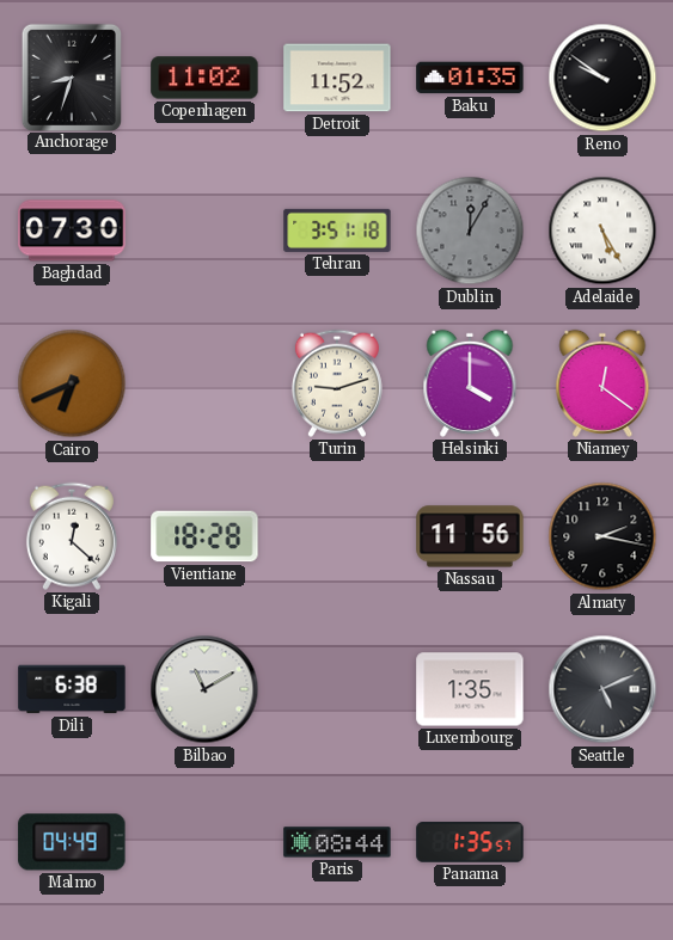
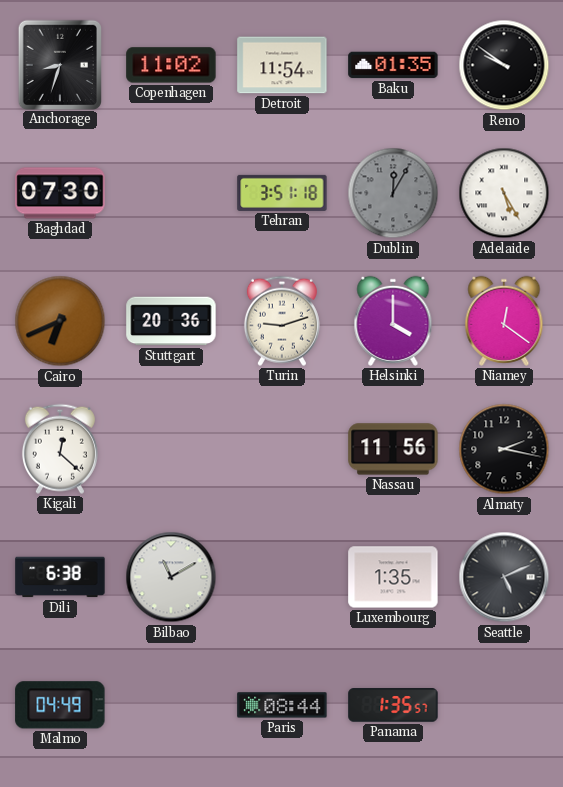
Detroit: 11:52 -> 11:54 (282, 65)
Stuttgart: none -> 20:36 (171, 321)
Vientiane: 18:28 -> none (204, 536)
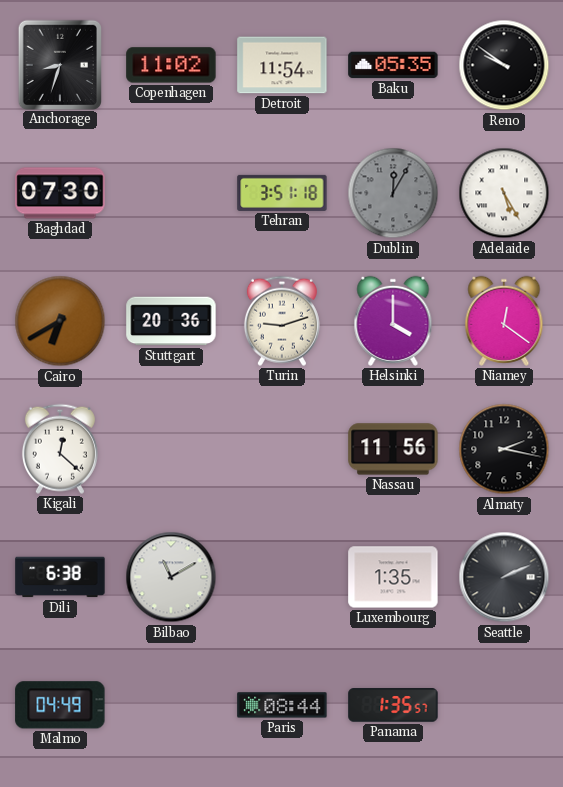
Baku: 01:35 -> 05:35 (393, 65)
Cairo: 6:41 -> 6:40 (60, 321)
Seattle: 5:11 -> 2:11 (504, 577)
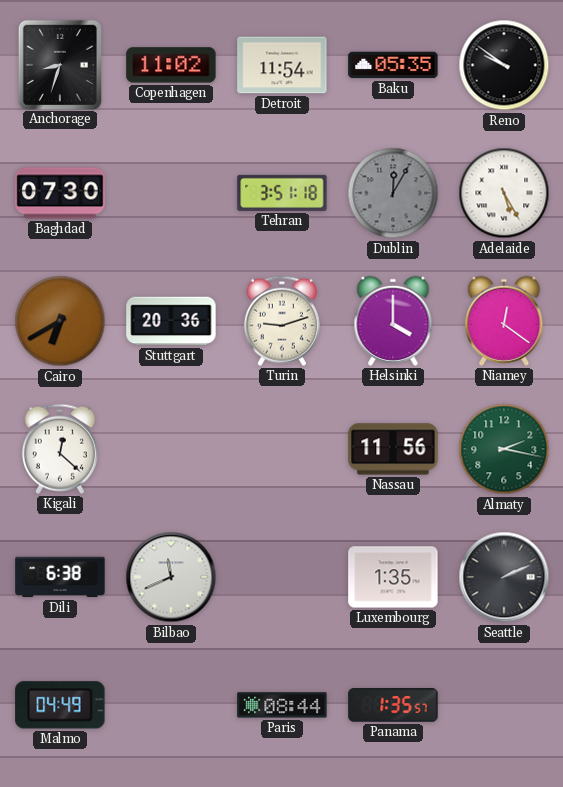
Almaty dial: black -> green (504, 449)
Bilbao: 11:10 -> 11:41 (171, 577)
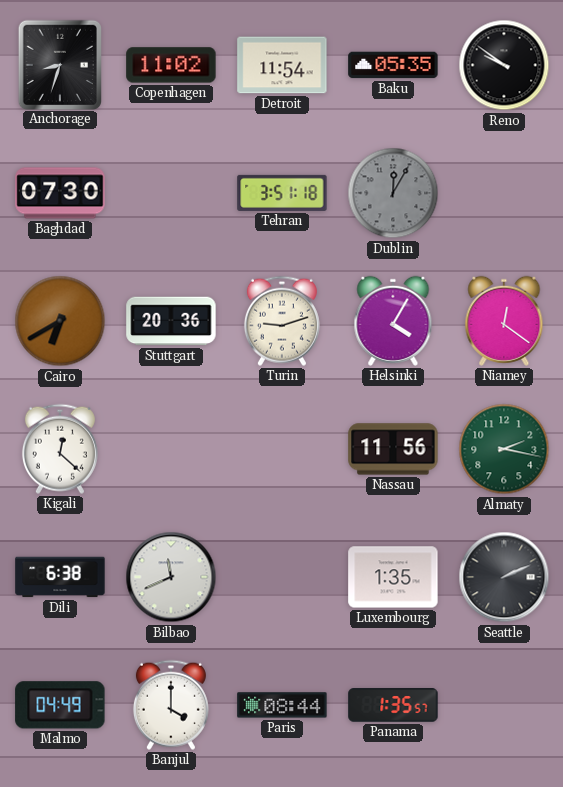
Adelaide: 5:25 -> none (504, 193)
Helsinki: 4:00 -> 4:05 (393, 321)
Banjul: none -> 4:00 (171, 705)
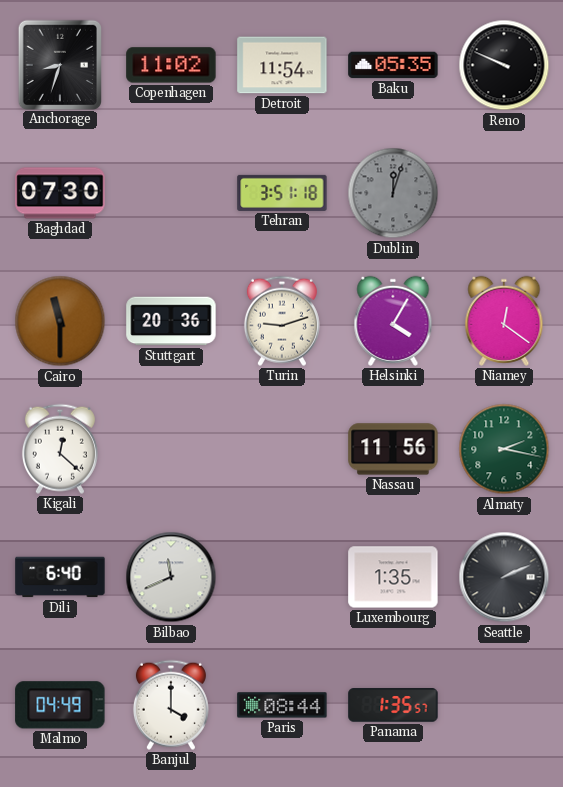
Reno: 9:51 -> 9:49 (504, 65)
Dublin: 12:05 -> 12:03 (393, 193)
Cairo: 6:40 -> 11:30 (60, 321)
Dili: 6:38 -> 6:40 (60, 577)
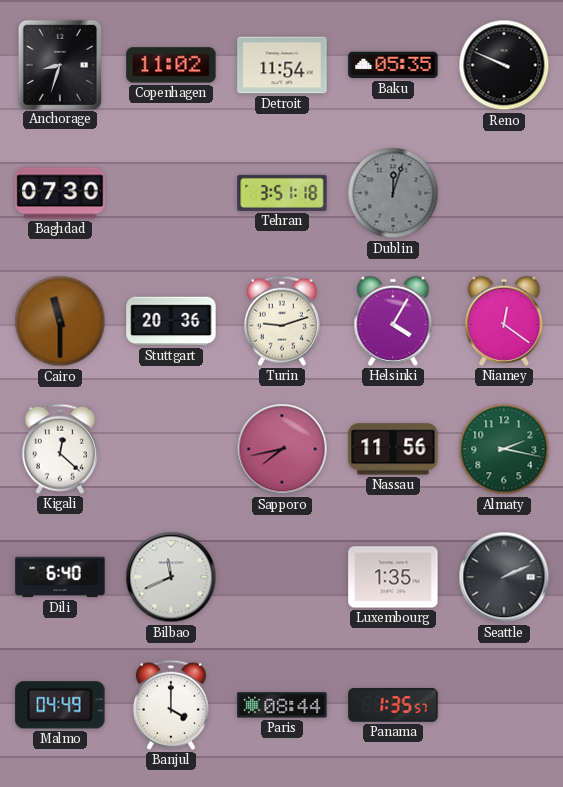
Sapporo: none -> 7:43 (282, 449)
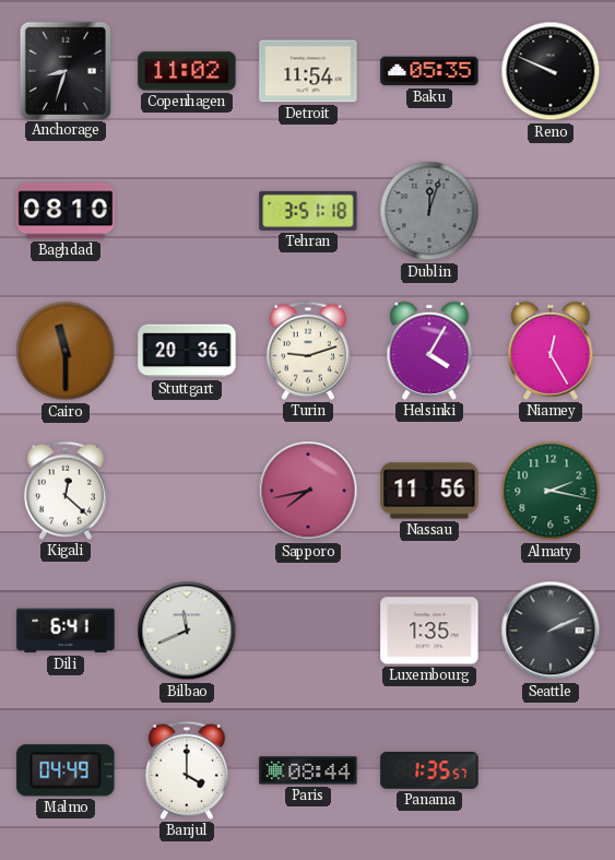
Baghdad: 07:30 -> 08:10 (66, 211)
Niamey: 12:21 -> 12:25 (551, 351)
Dili: 6:40 -> 6:41 (66, 631)
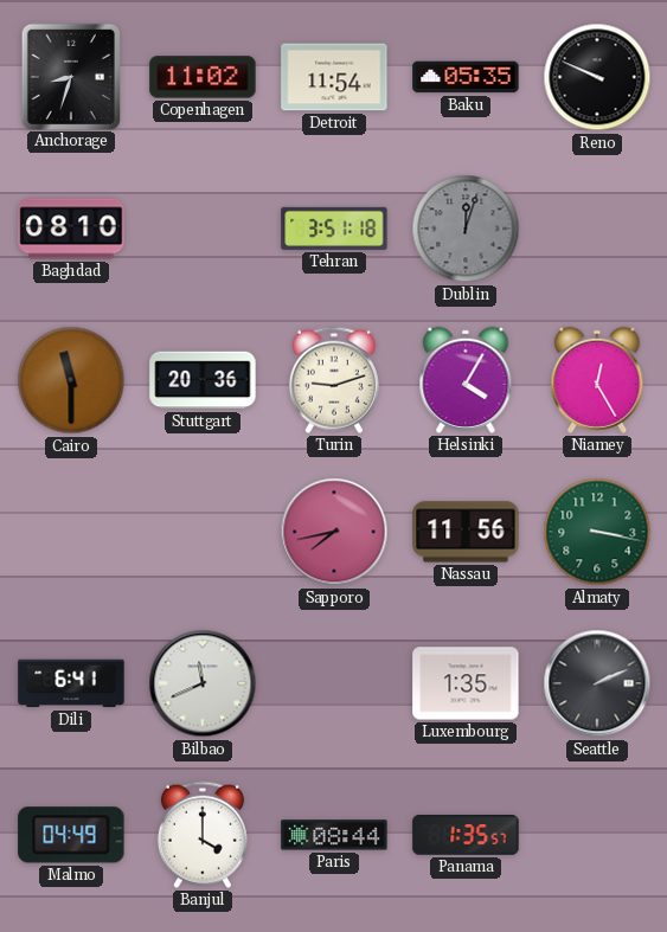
Kigali: 12:22 -> none (66, 491)
Almaty: 2:17 -> 3:17 (597, 532)
